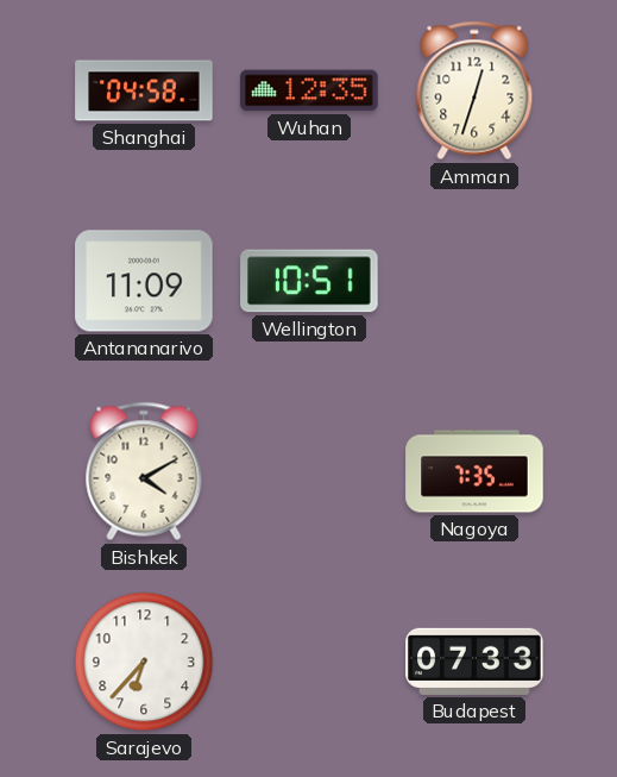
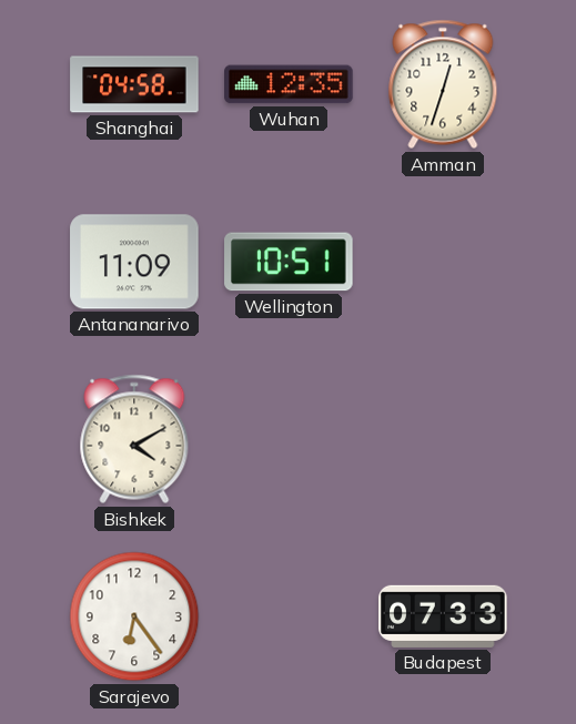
Nagoya: 7:35 -> none (474, 471)
Sarajevo: 6:37 -> 6:24 (134, 616)
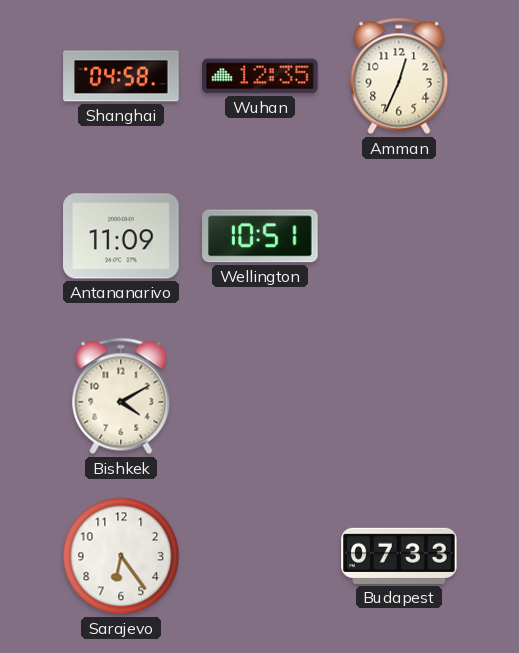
Amman: 12:33 -> 12:34 (399, 76)
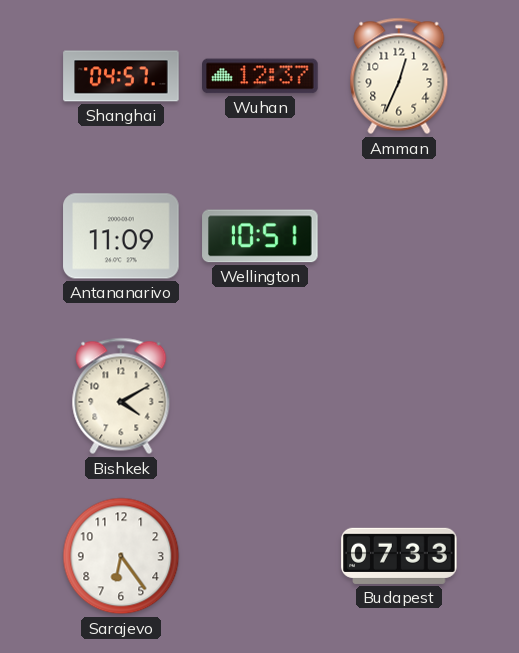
Shanghai: 04:58 -> 04:57 (121, 76)
Wuhan: 12:35 -> 12:37 (260, 76)
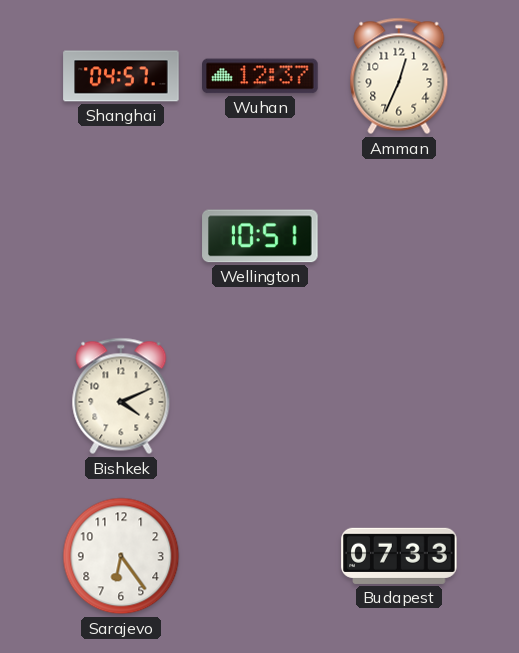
Antananarivo: 11:09 -> none (121, 236)
Bishkek: 4:10 -> 4:11 (121, 396)
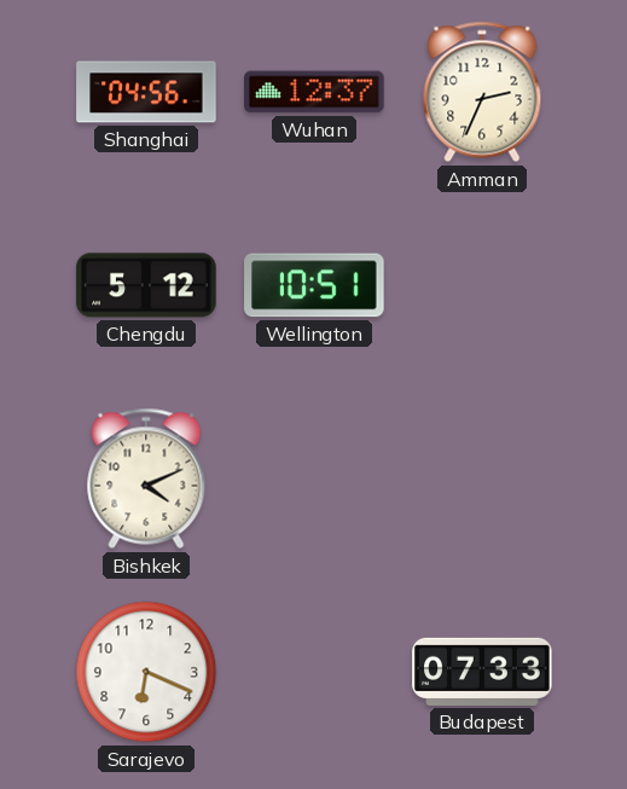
Shanghai: 04:57 -> 04:56 (146, 92)
Amman: 12:34 -> 2:34 (482, 92)
Chengdu: none -> 5:12 (146, 285)
Sarajevo: 6:24 -> 6:19 (146, 672)
